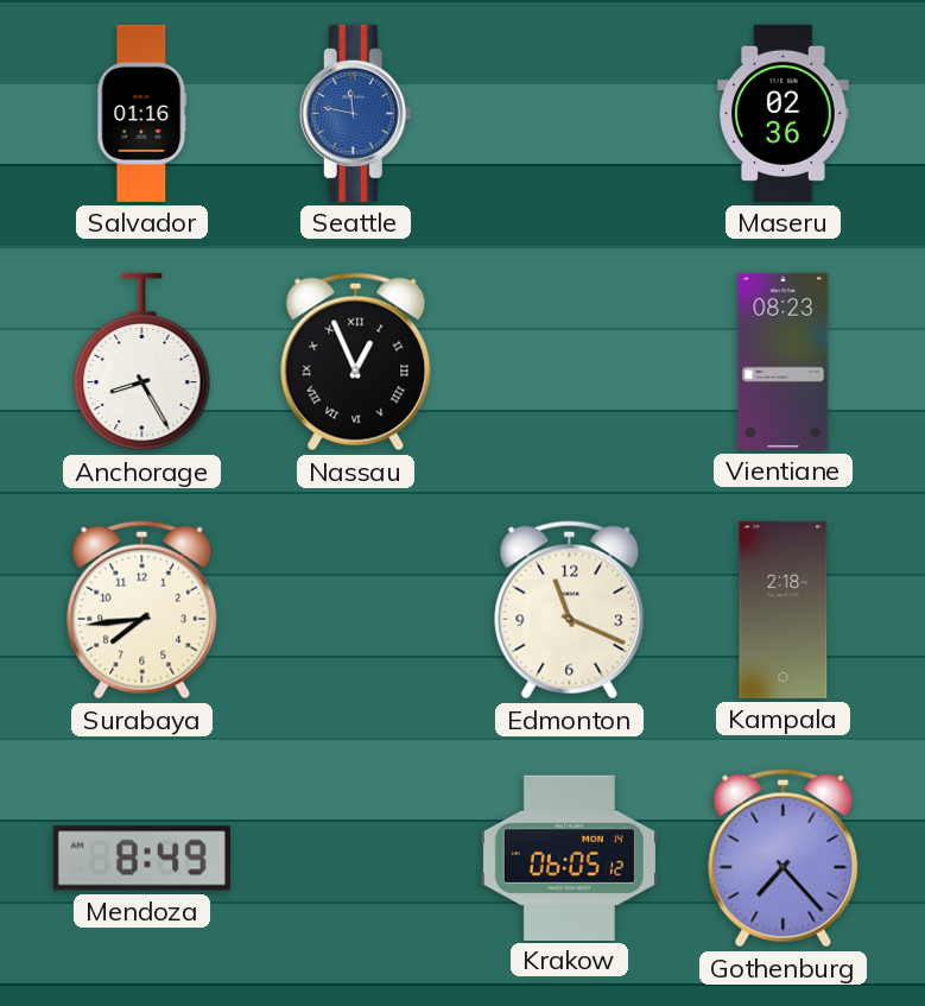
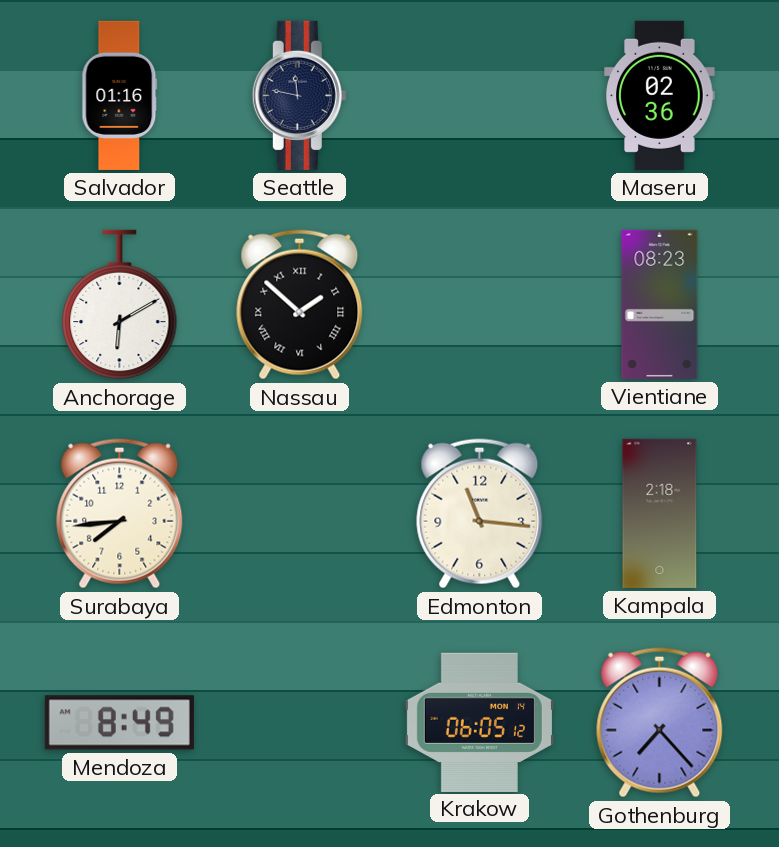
Seattle dial: blue -> navy (299, 95)
Anchorage: 8:25 -> 6:10 (120, 305)
Nassau: 12:56 -> 1:52 (300, 305)
Edmonton: 11:19 -> 11:16 (480, 514)
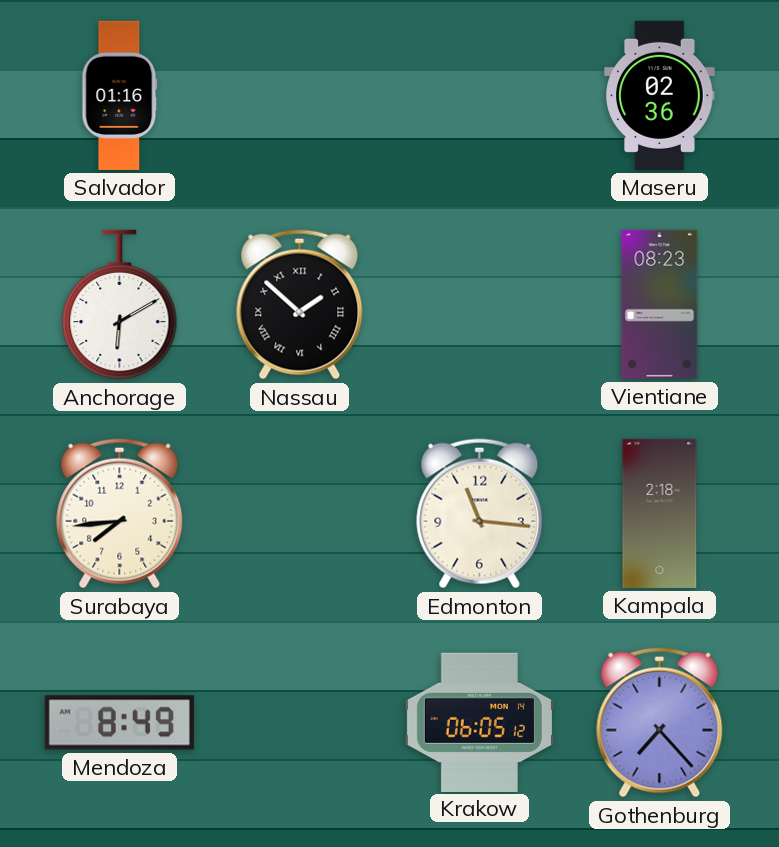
Seattle: 11:47 -> none (299, 95)
